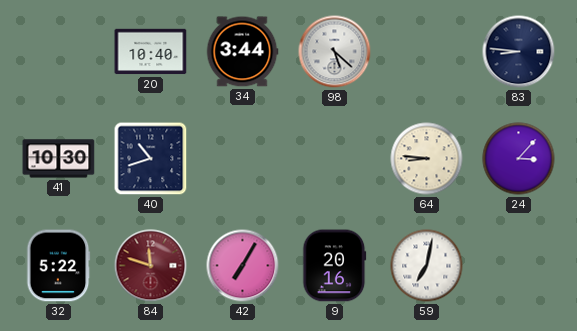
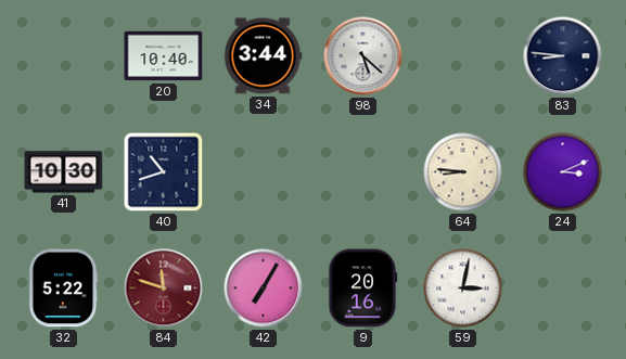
24: 3:07 -> 3:11 (563, 172)
59: 7:02 -> 3:02 (463, 289)
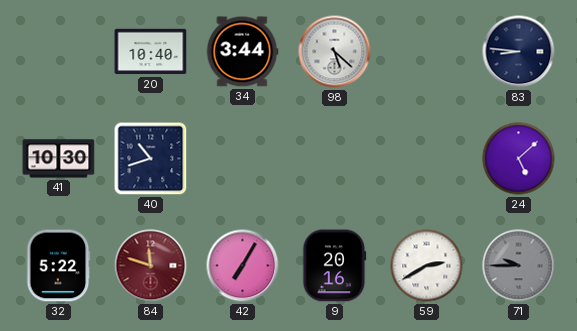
64: 8:46 -> none (463, 172)
24: 3:11 -> 5:08 (519, 159)
59: 3:02 -> 2:40 (427, 266)
71: none -> 9:45 (519, 266)
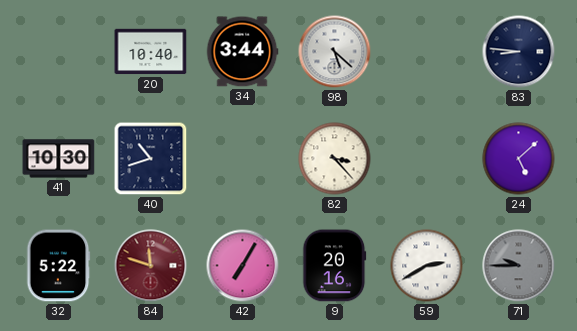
82: none -> 3:23 (335, 159)
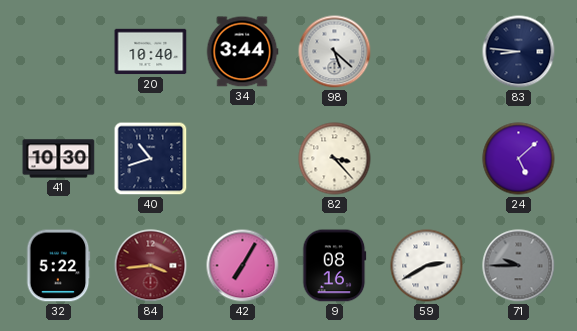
84: 11:48 -> 3:44 (151, 266)
9: 20:16 -> 08:16 (335, 266)
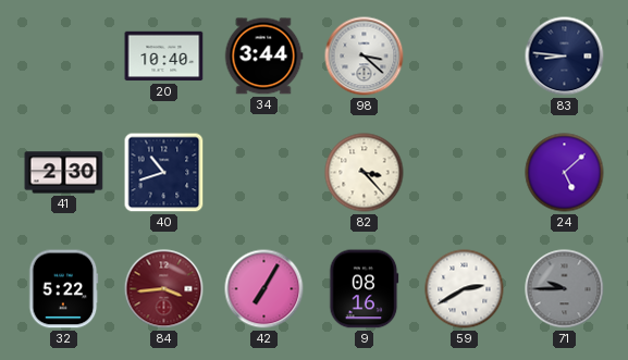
98: 5:22 -> 3:22 (365, 57)
41: 10:30 -> 2:30 (64, 173)
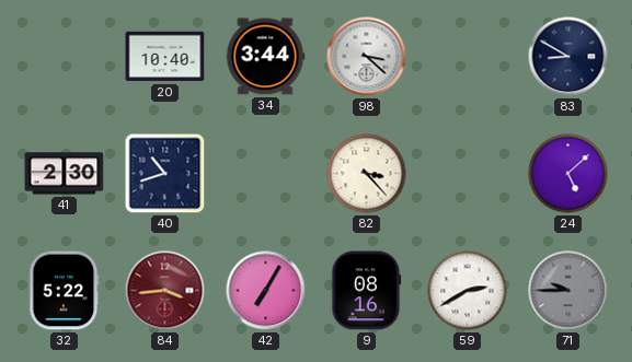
83: 8:46 -> 8:50 (568, 57)
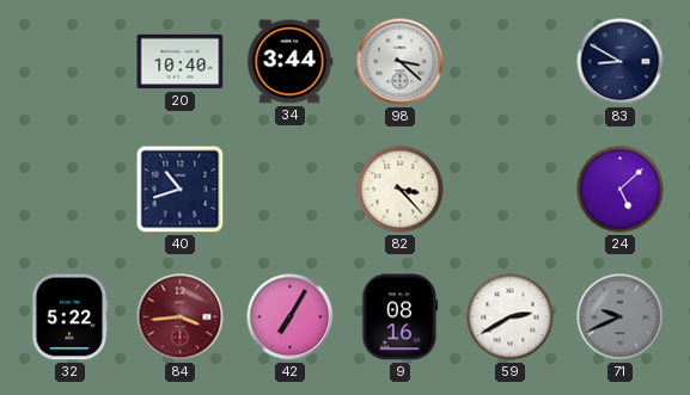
41: 2:30 -> none (65, 174)
71: 9:45 -> 9:41 (621, 317)
